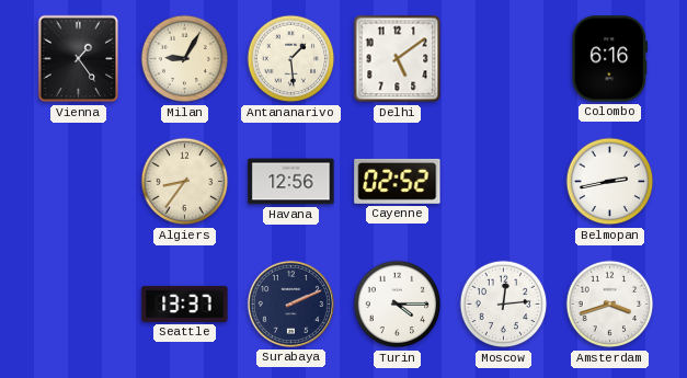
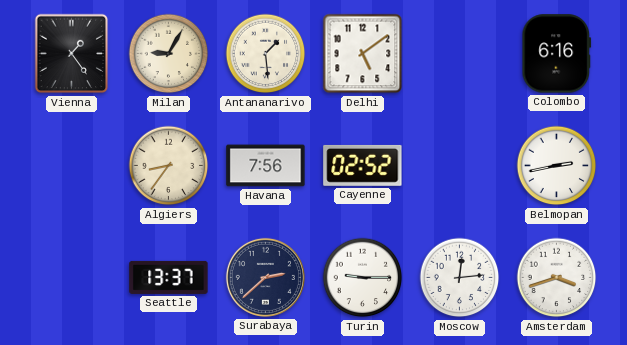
Havana: 12:56 -> 7:56 (266, 166)
Surabaya: 2:11 -> 2:38 (265, 277)
Turin: 4:15 -> 9:15 (363, 278)
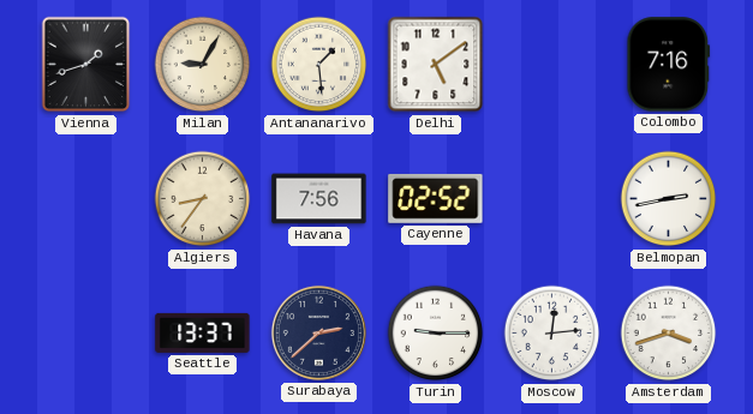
Vienna: 1:24 -> 1:42 (86, 65)
Colombo: 6:16 -> 7:16 (669, 65)
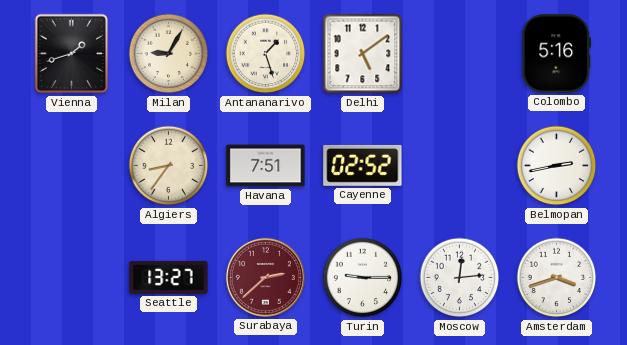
Antananarivo: 1:29 -> 1:27 (266, 54)
Colombo: 7:16 -> 5:16 (557, 54)
Havana: 7:56 -> 7:51 (266, 166)
Seattle: 13:37 -> 13:27 (169, 277)
Surabaya dial: navy -> burgundy (265, 277)
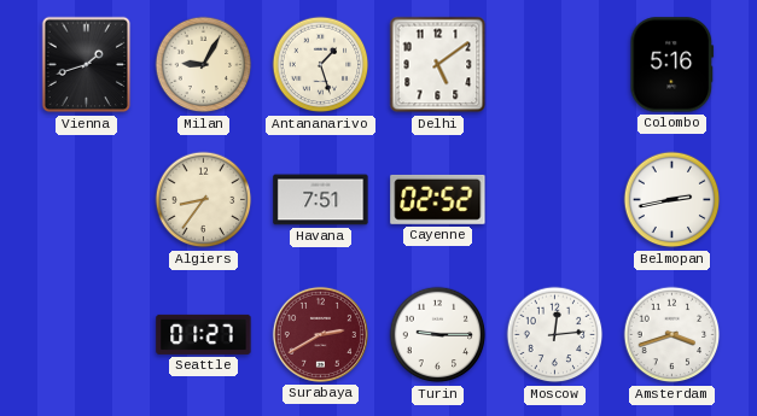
Seattle: 13:27 -> 01:27 (204, 334)
Surabaya: 2:38 -> 2:40 (320, 334)
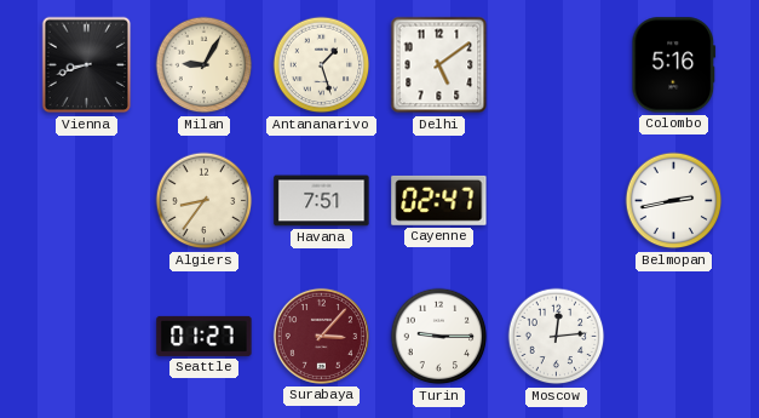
Vienna: 1:42 -> 8:42 (87, 65)
Cayenne: 02:52 -> 02:47 (439, 200)
Surabaya: 2:40 -> 3:07 (321, 336)
Amsterdam: 3:42 -> none (672, 335)
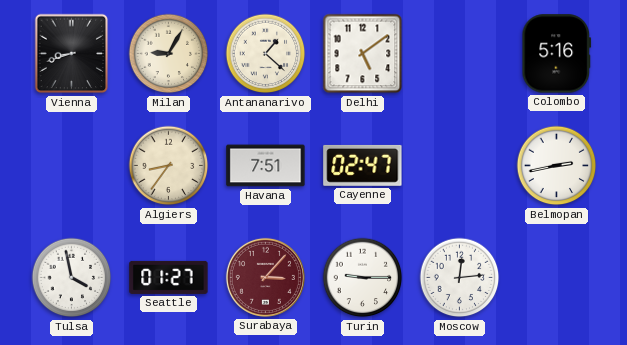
Antananarivo: 1:27 -> 1:22 (266, 54)
Tulsa: none -> 3:58 (72, 278)
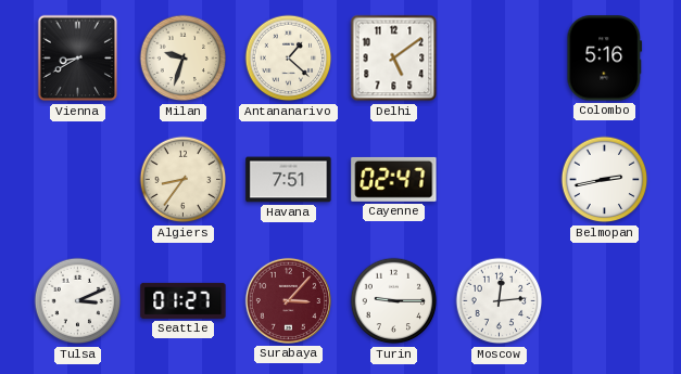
Vienna: 8:42 -> 8:40 (78, 59)
Milan: 9:05 -> 9:33 (184, 59)
Tulsa: 3:58 -> 3:11 (78, 301)
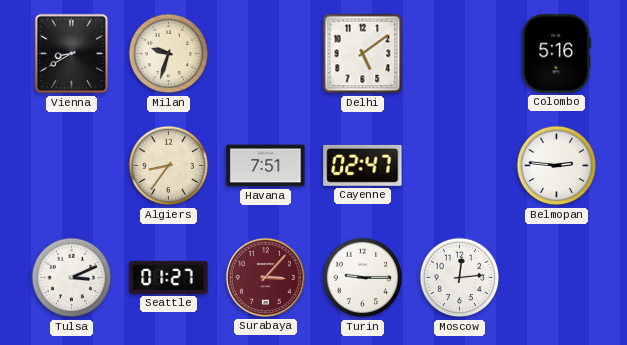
Antananarivo: 1:22 -> none (289, 59)
Belmopan: 2:43 -> 2:46 (557, 166)
